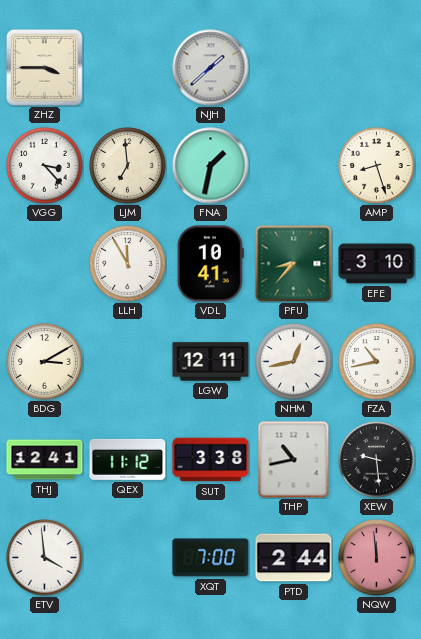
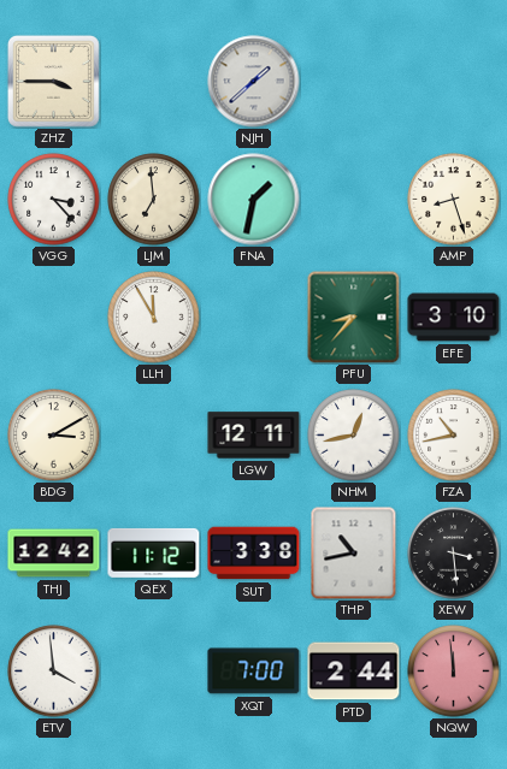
VDL: 10:41 -> none (210, 264)
THJ: 12:41 -> 12:42 (54, 554)
XEW: 9:29 -> 3:29 (454, 554)
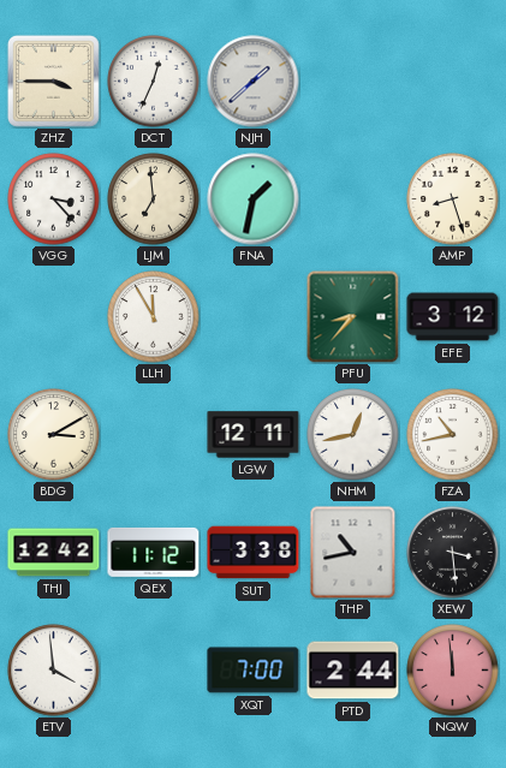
DCT: none -> 12:34 (154, 82)
EFE: 3:10 -> 3:12 (453, 317)
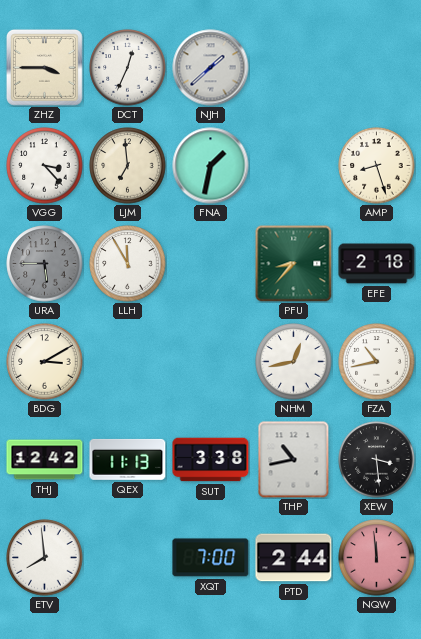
URA: none -> 5:45 (45, 264)
EFE: 3:12 -> 2:18 (377, 264)
LGW: 12:11 -> none (254, 435)
QEX: 11:12 -> 11:13 (128, 459)
ETV: 3:59 -> 7:59 (45, 558)
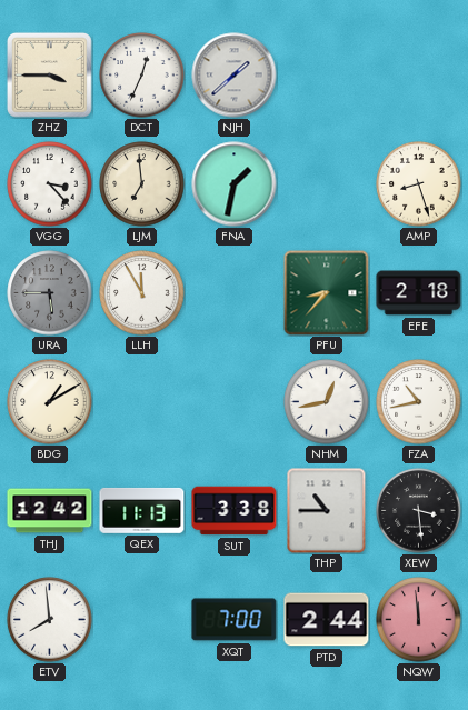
BDG: 3:10 -> 1:10 (50, 402)
THP: 10:43 -> 10:45 (327, 511)
